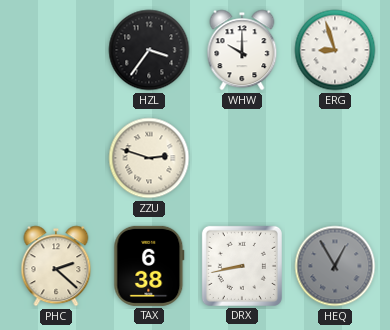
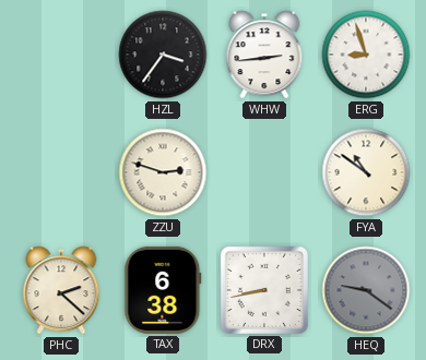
WHW: 10:00 -> 2:44 (264, 55)
FYA: none -> 10:51 (366, 172)
HEQ: 12:55 -> 9:21 (366, 290)
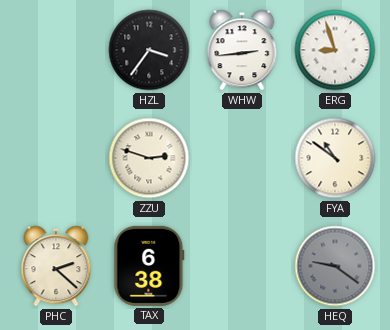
DRX: 8:43 -> none (264, 290)
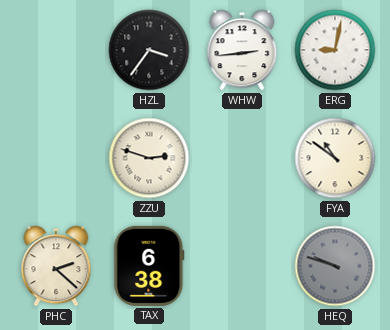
ERG: 8:57 -> 9:02 (335, 50)
HEQ: 9:21 -> 9:48 (335, 266)
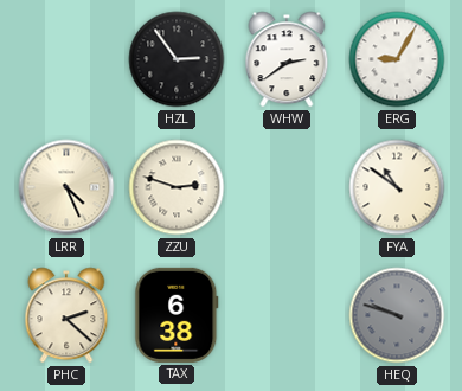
HZL: 3:36 -> 2:54 (177, 59)
WHW: 2:44 -> 2:39 (287, 59)
ERG: 9:02 -> 9:05 (397, 59)
LRR: none -> 4:26 (66, 187)
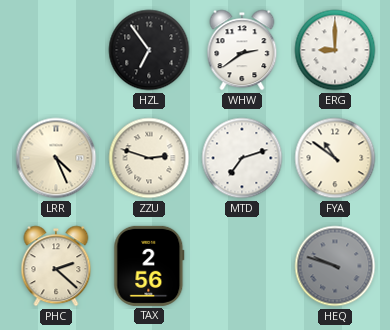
HZL: 2:54 -> 6:54 (149, 50)
ERG: 9:05 -> 9:00 (335, 50)
MTD: none -> 7:12 (242, 158)
TAX: 6:38 -> 2:56 (149, 266)
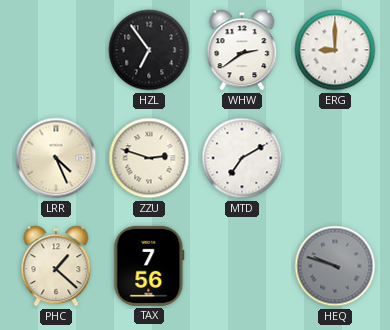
MTD: 7:12 -> 7:10 (242, 158)
FYA: 10:51 -> none (335, 158)
PHC: 2:22 -> 1:22 (56, 266)
TAX: 2:56 -> 7:56 (149, 266)
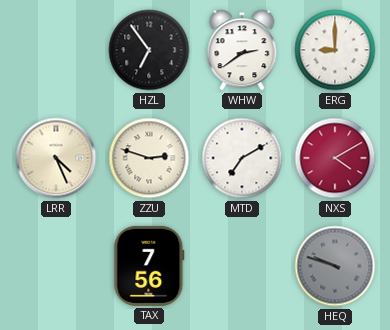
NXS: none -> 4:10 (335, 158)
PHC: 1:22 -> none (56, 266)
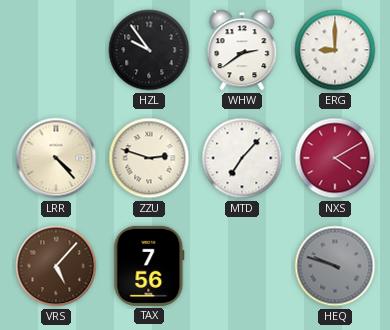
HZL: 6:54 -> 9:54 (149, 50)
LRR: 4:26 -> 4:23 (56, 158)
MTD: 7:10 -> 7:07 (242, 158)
VRS: none -> 5:07 (56, 266)
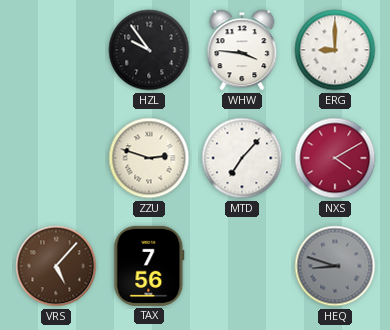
WHW: 2:39 -> 3:46 (242, 50)
LRR: 4:23 -> none (56, 158)
HEQ: 9:48 -> 8:48 (335, 266)
